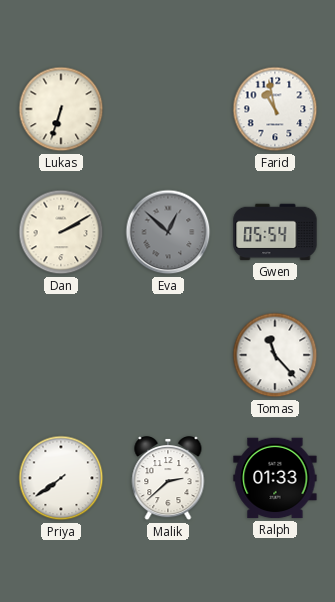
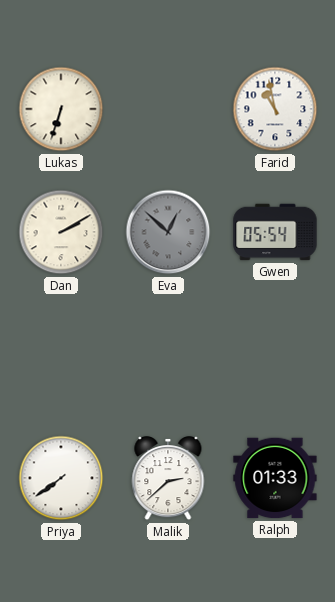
Tomas: 11:23 -> none (275, 355)
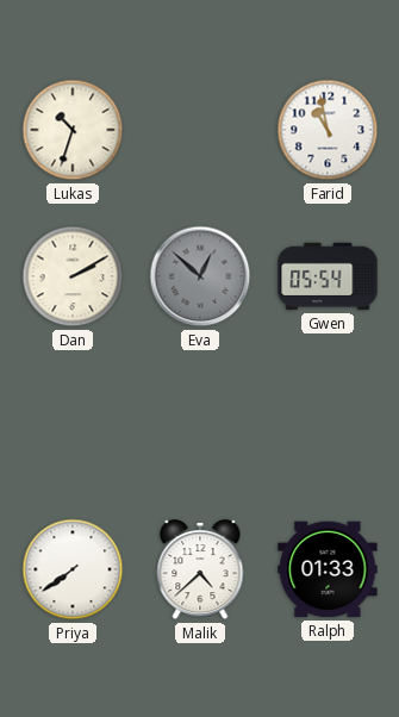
Lukas: 6:33 -> 10:33 (73, 130)
Malik: 2:38 -> 4:38 (200, 571)
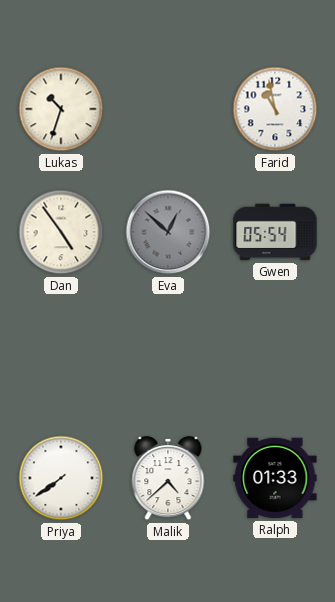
Dan: 2:10 -> 4:54 (61, 232)
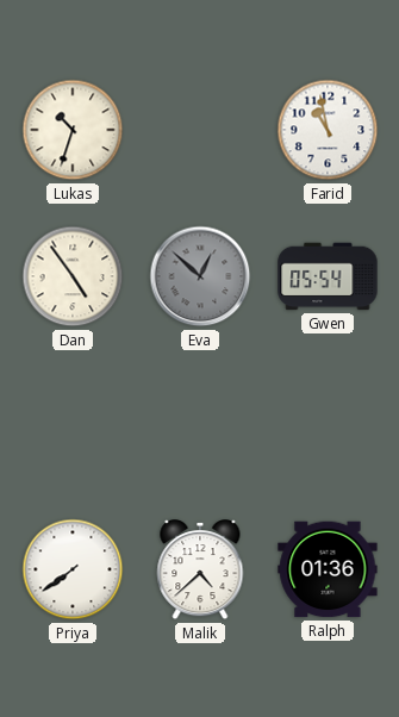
Ralph: 01:33 -> 01:36 (328, 569)
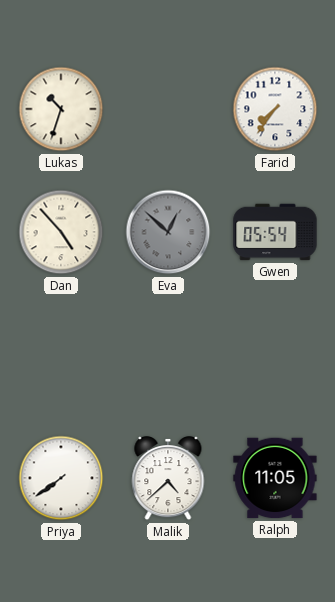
Farid: 10:58 -> 7:36 (275, 109)
Dan: 4:54 -> 4:53 (61, 232)
Ralph: 01:36 -> 11:05 (275, 478)
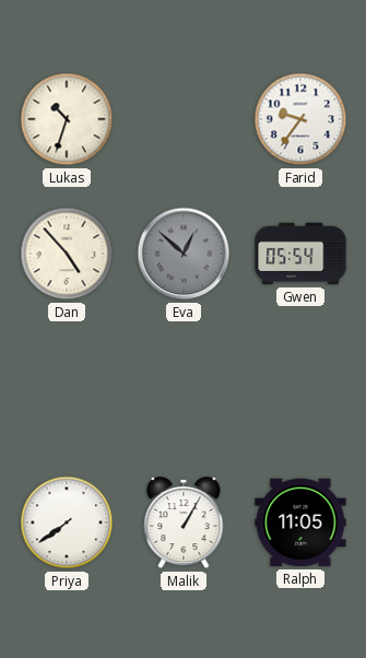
Farid: 7:36 -> 9:36 (300, 119)
Malik: 4:38 -> 1:05 (184, 524)
